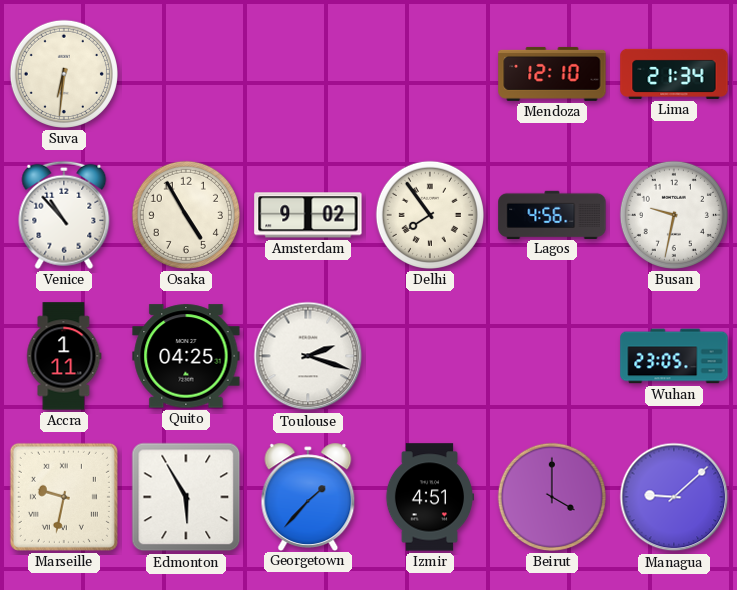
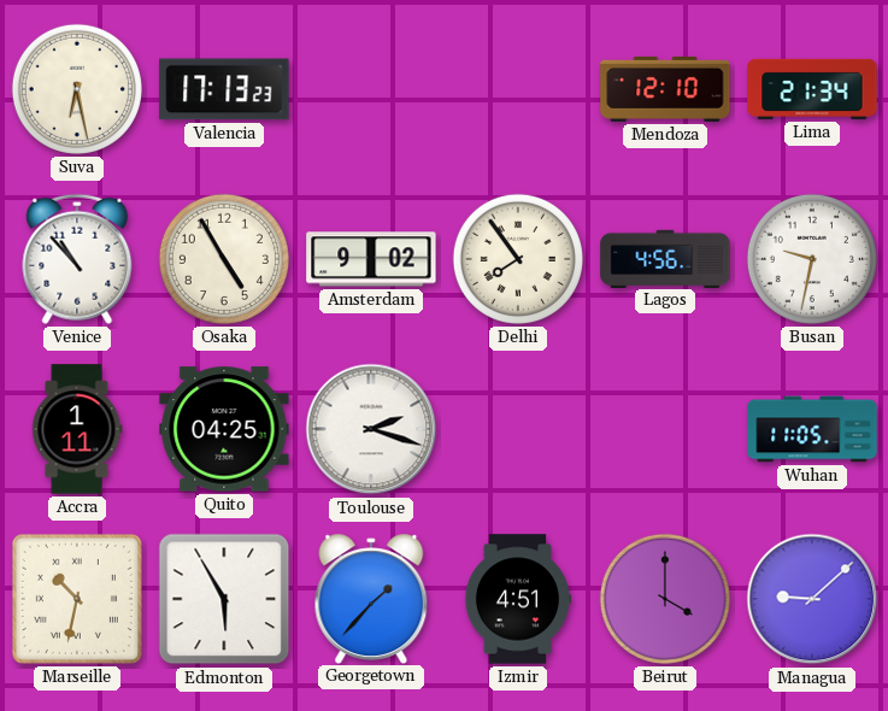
Suva: 6:31 -> 6:28 (77, 89)
Valencia: none -> 17:13 (224, 89)
Wuhan: 23:05 -> 11:05 (812, 429)
Marseille: 9:32 -> 10:32 (77, 599)
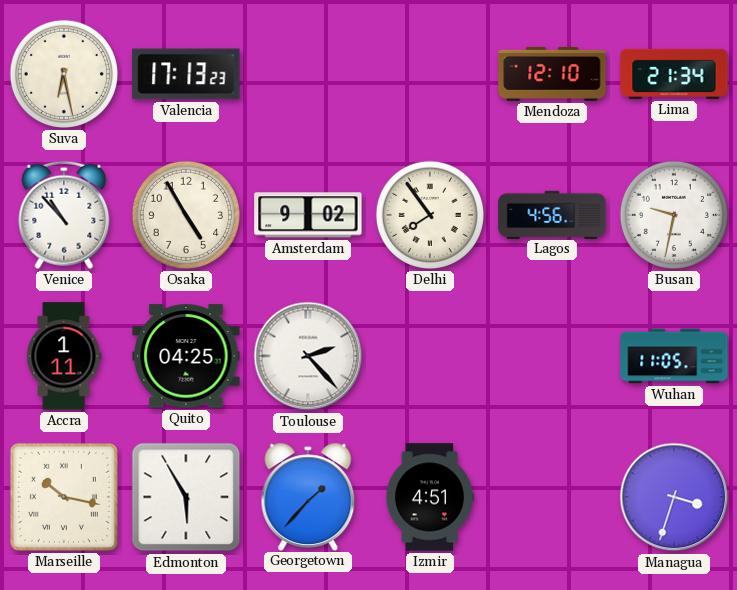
Toulouse: 2:18 -> 2:23 (308, 356)
Marseille: 10:32 -> 10:17 (64, 497)
Beirut: 4:00 -> none (665, 599)
Managua: 9:08 -> 3:33 (674, 497)
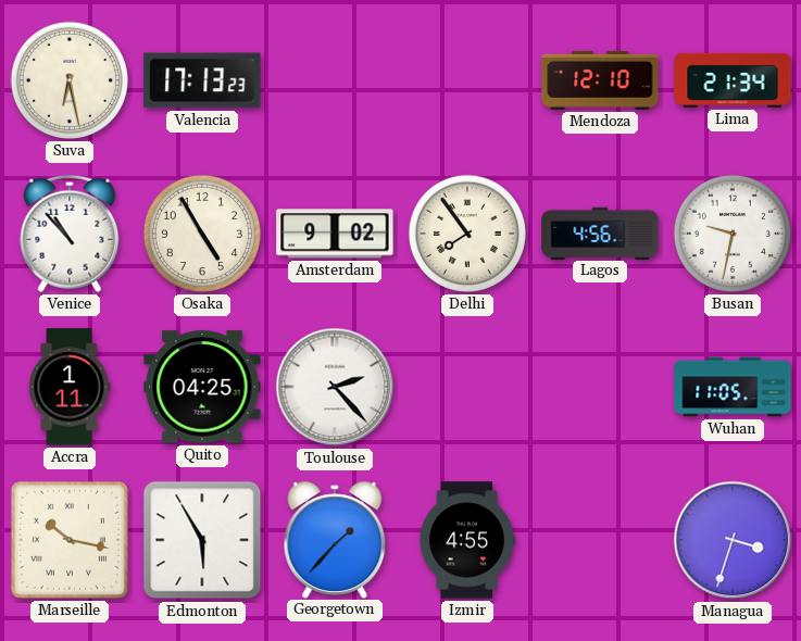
Izmir: 4:51 -> 4:55 (467, 540)
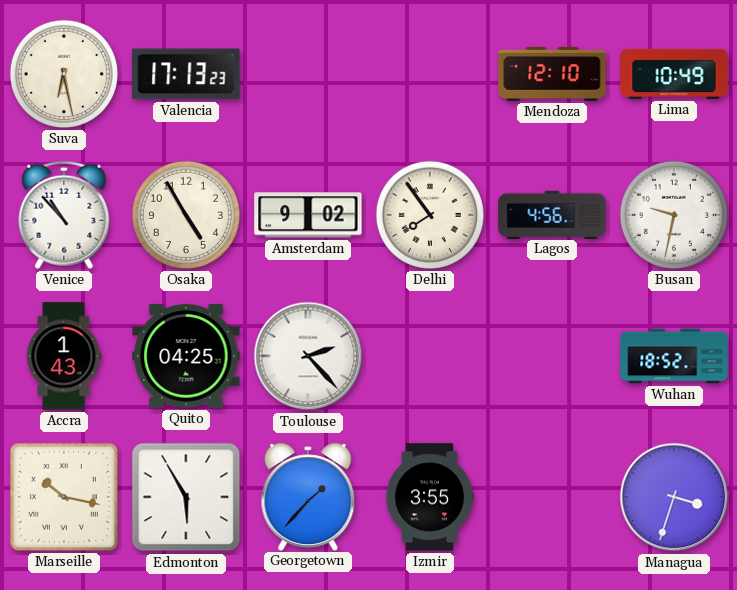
Lima: 21:34 -> 10:49 (674, 74)
Accra: 1:11 -> 1:43 (64, 356)
Wuhan: 11:05 -> 18:52 (674, 356)
Izmir: 4:55 -> 3:55 (430, 497)
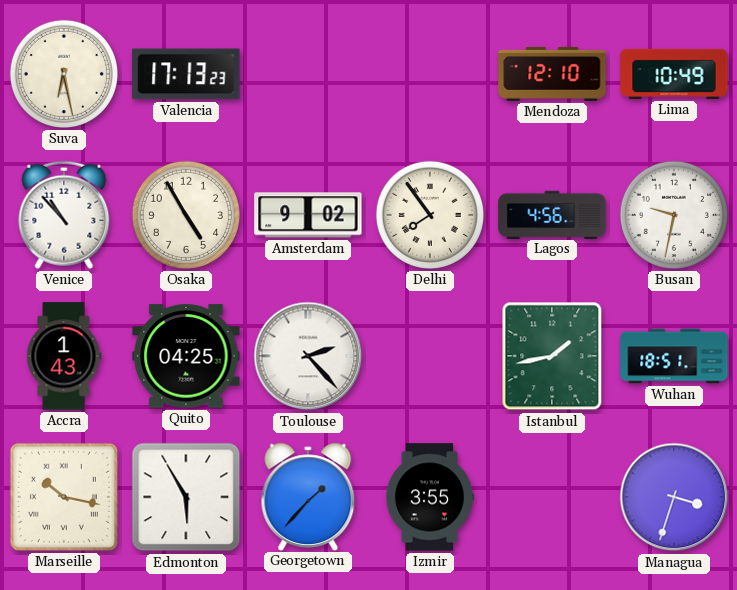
Istanbul: none -> 1:43 (552, 356)
Wuhan: 18:52 -> 18:51 (674, 356)
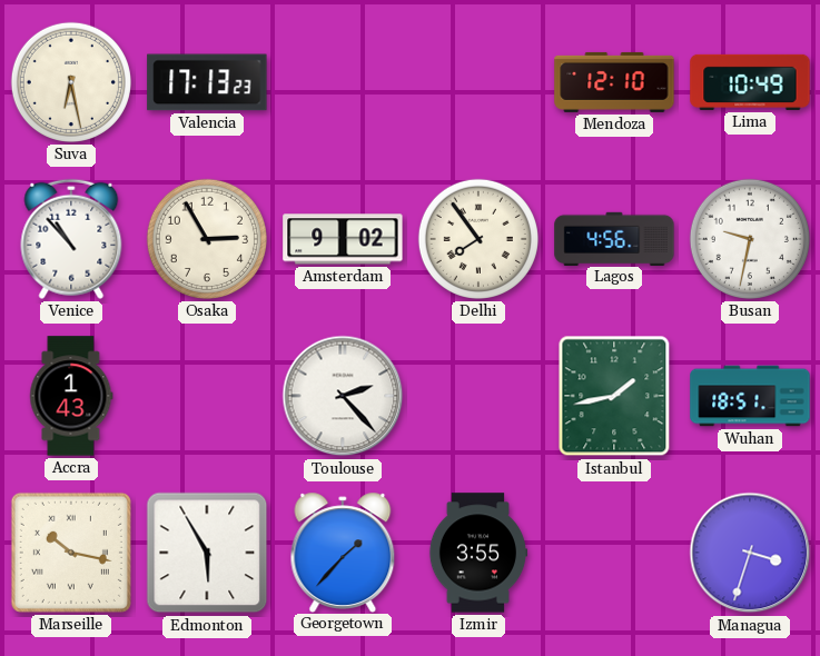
Osaka: 4:55 -> 2:55 (207, 239)
Quito: 04:25 -> none (186, 356)
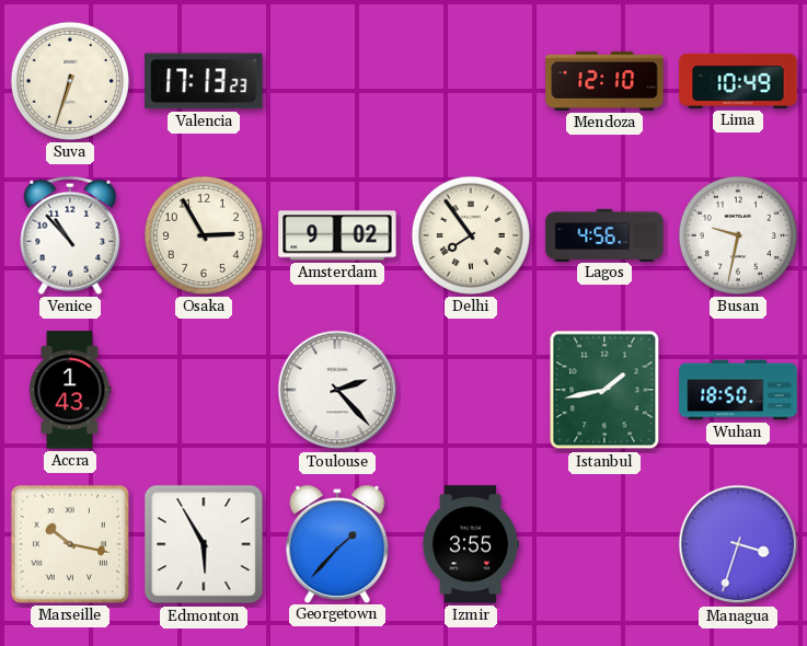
Suva: 6:28 -> 6:33 (70, 81)
Wuhan: 18:51 -> 18:50 (738, 390)
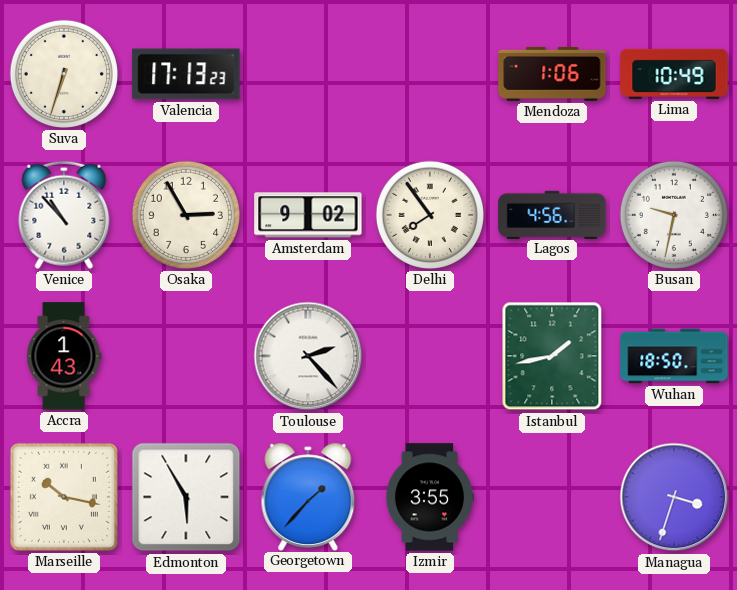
Mendoza: 12:10 -> 1:06 (552, 74)
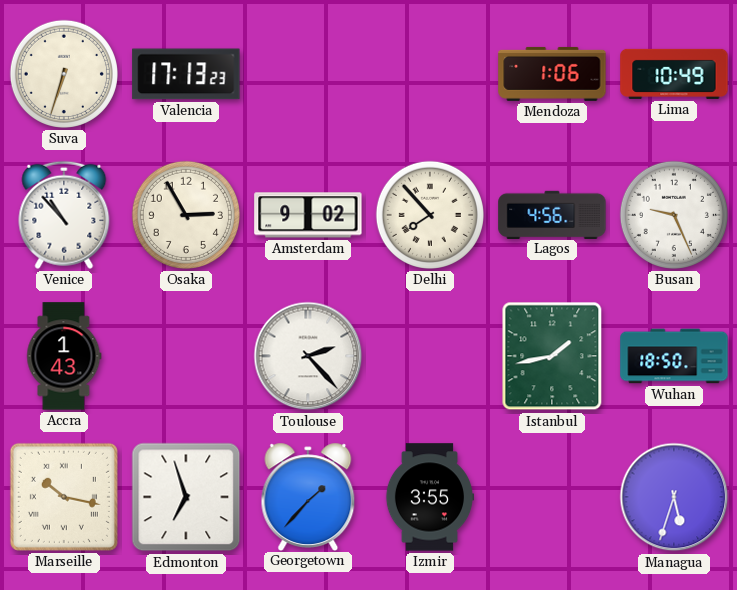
Delhi: 7:54 -> 7:53 (430, 215)
Busan: 9:32 -> 9:26 (674, 215)
Edmonton: 5:55 -> 6:57 (186, 497)
Managua: 3:33 -> 5:33 (674, 497)
